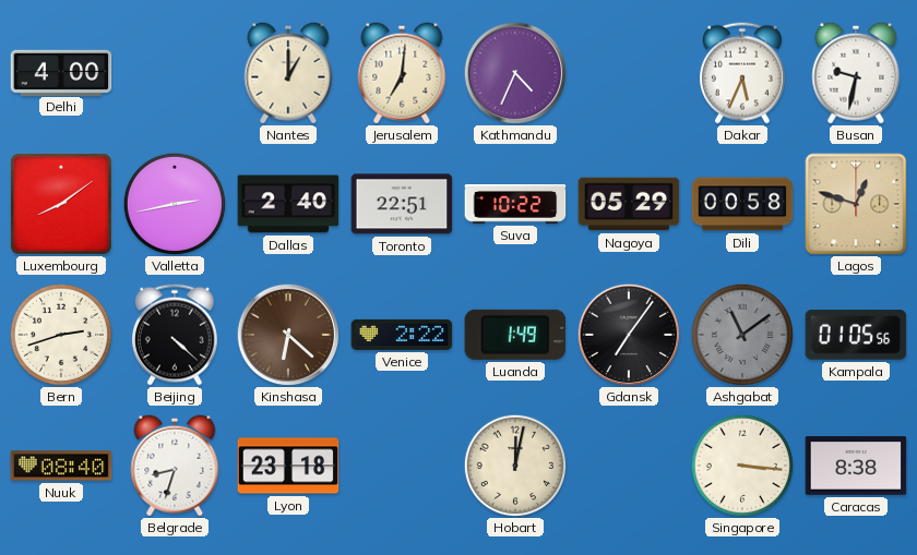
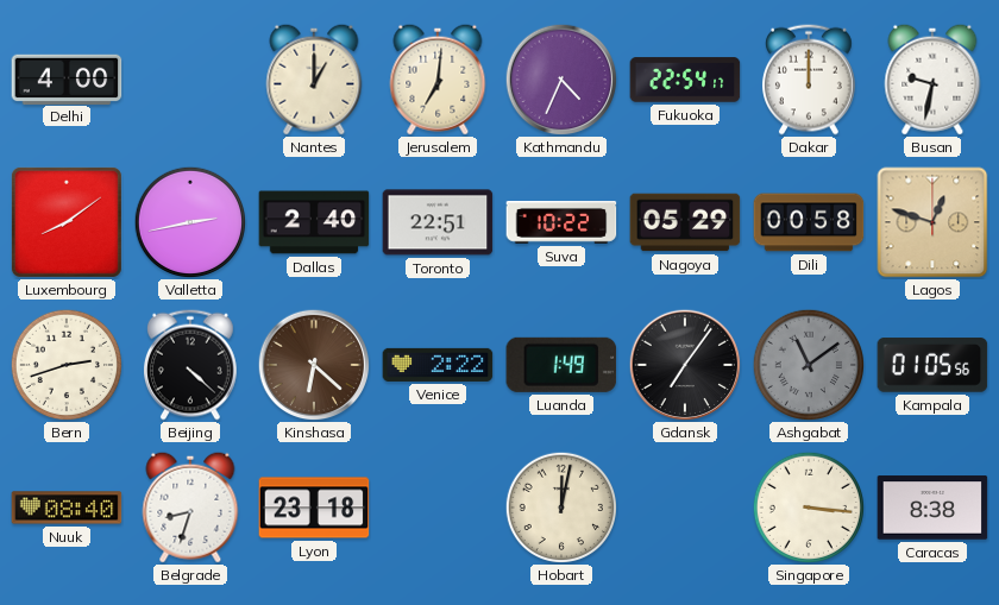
Fukuoka: none -> 22:54 (685, 80)
Dakar: 5:34 -> 12:00 (809, 80)
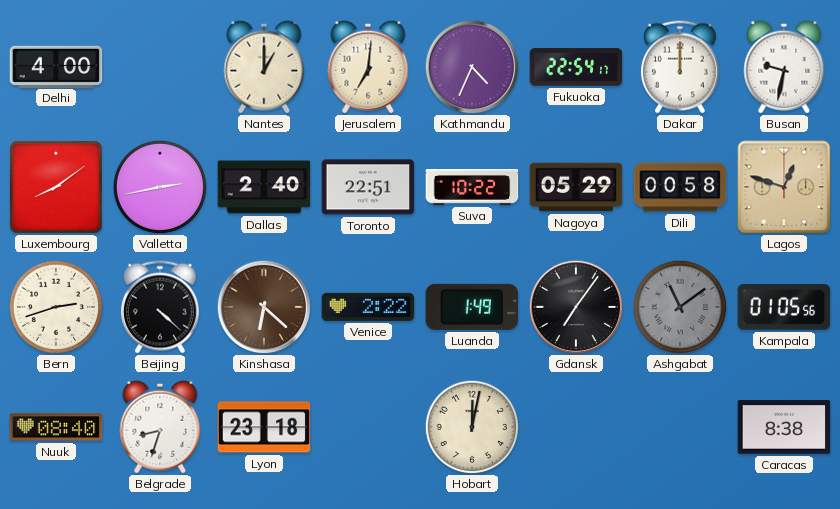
Singapore: 3:16 -> none (808, 506)
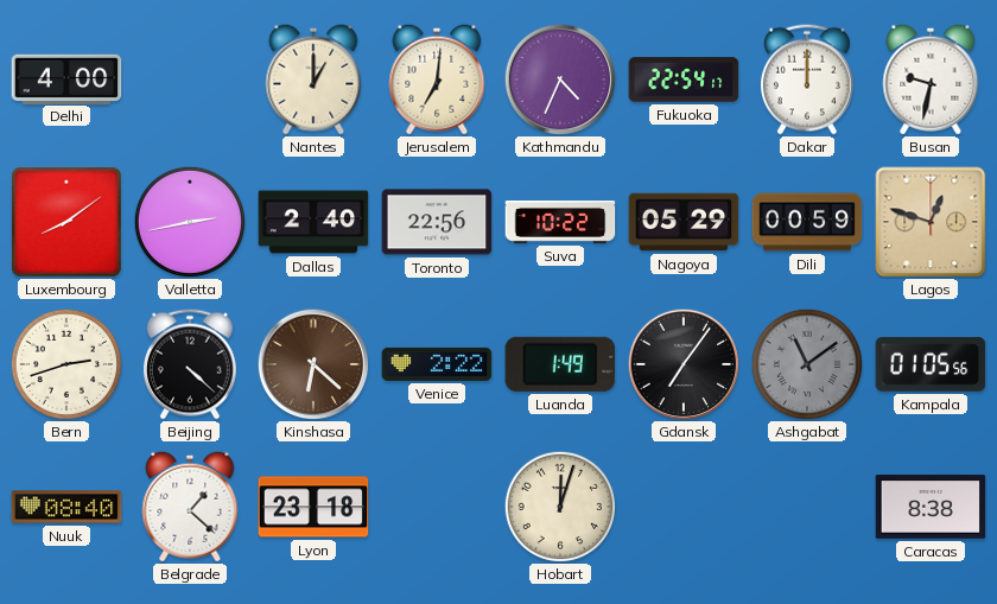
Toronto: 22:51 -> 22:56 (437, 222)
Dili: 00:58 -> 00:59 (807, 222)
Belgrade: 8:33 -> 1:22 (190, 507)
Hobart: 12:02 -> 12:03 (559, 506)
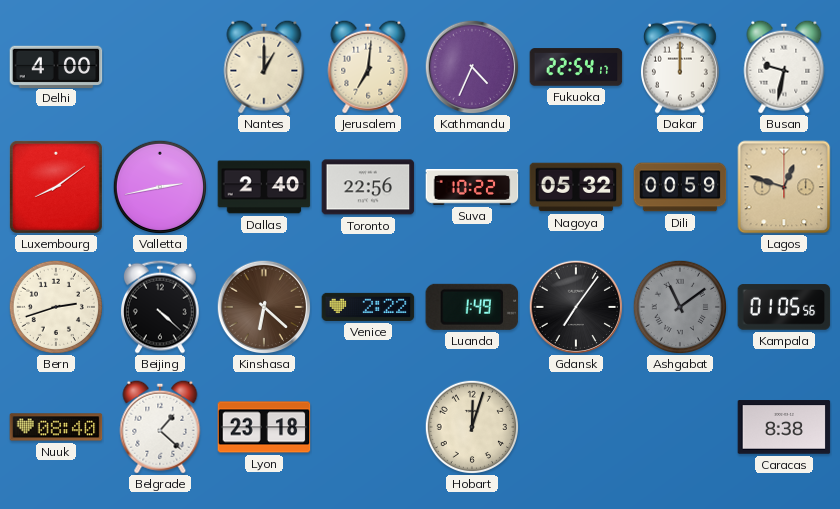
Nagoya: 05:29 -> 05:32 (576, 187)
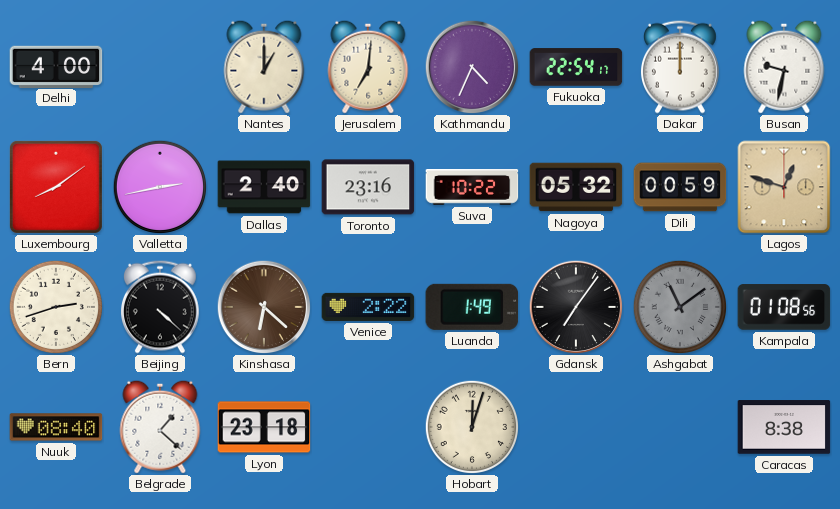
Toronto: 22:56 -> 23:16 (368, 187)
Kampala: 01:05 -> 01:08 (784, 307)
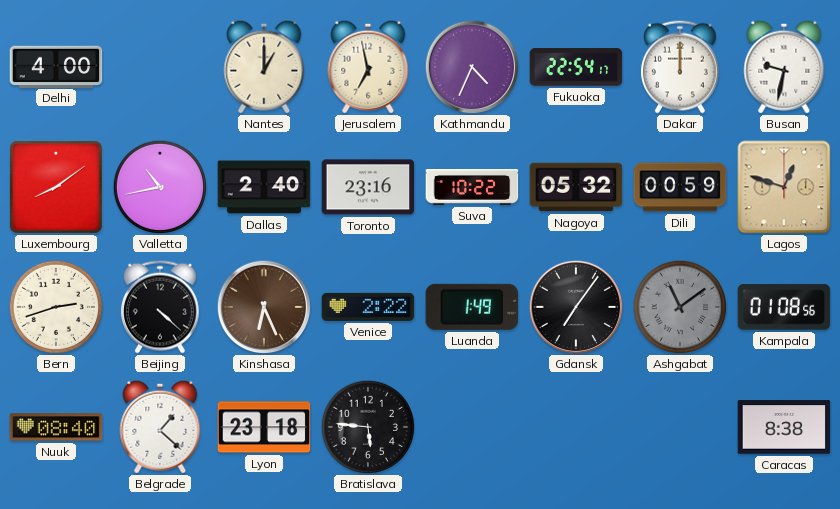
Jerusalem: 7:01 -> 6:58 (368, 67)
Valletta: 2:43 -> 10:43 (159, 186)
Kinshasa: 6:22 -> 6:26 (264, 307)
Bratislava: none -> 5:46 (367, 426)
Hobart: 12:03 -> none (471, 426)
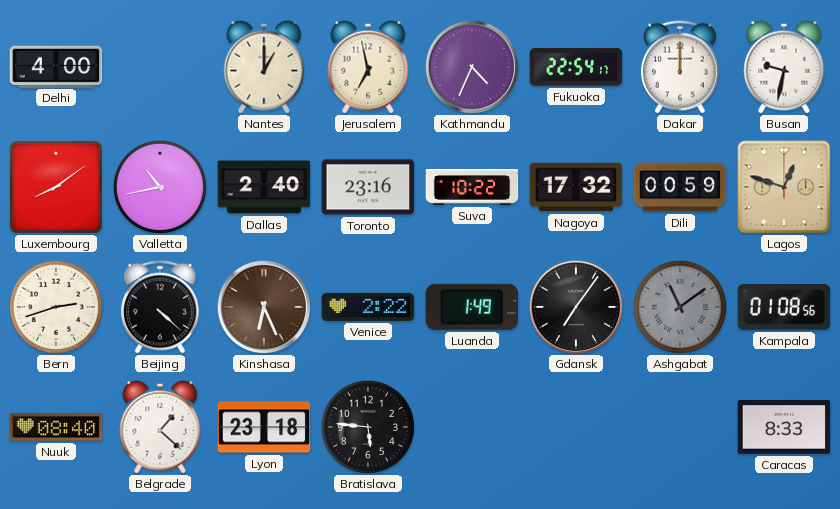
Nagoya: 05:32 -> 17:32 (576, 187)
Caracas: 8:38 -> 8:33 (784, 427)
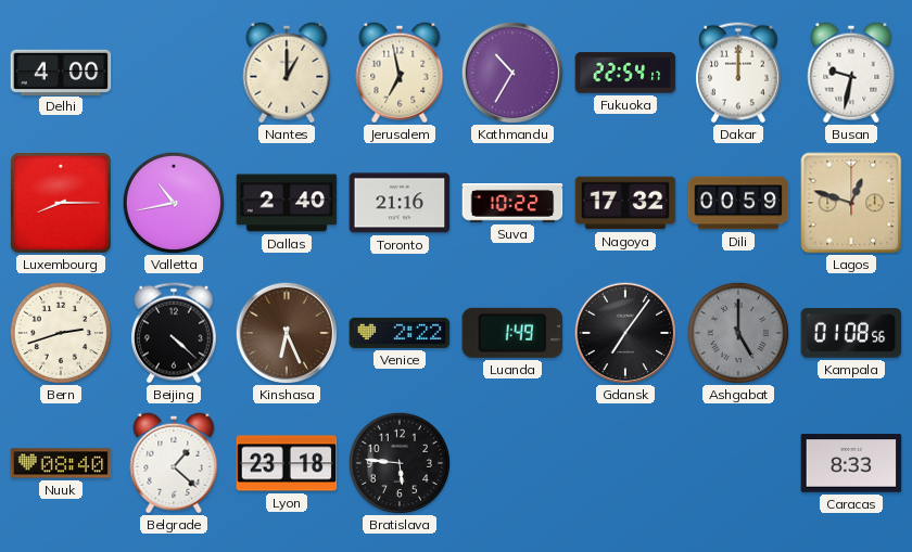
Kathmandu: 4:34 -> 10:35 (512, 73)
Luxembourg: 8:09 -> 8:15 (61, 203)
Toronto: 23:16 -> 21:16 (400, 203)
Ashgabat: 11:09 -> 5:00 (737, 332)
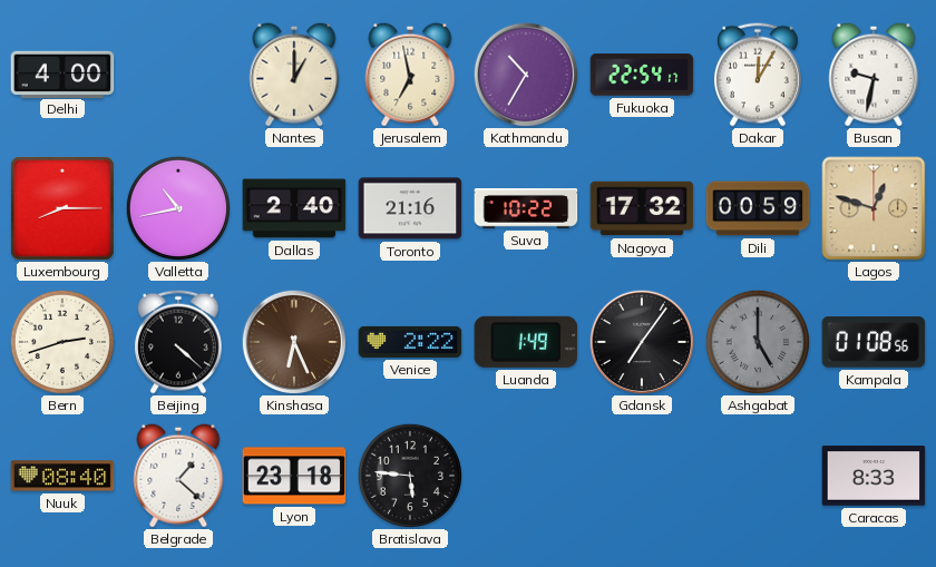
Dakar: 12:00 -> 12:05 (758, 75)
